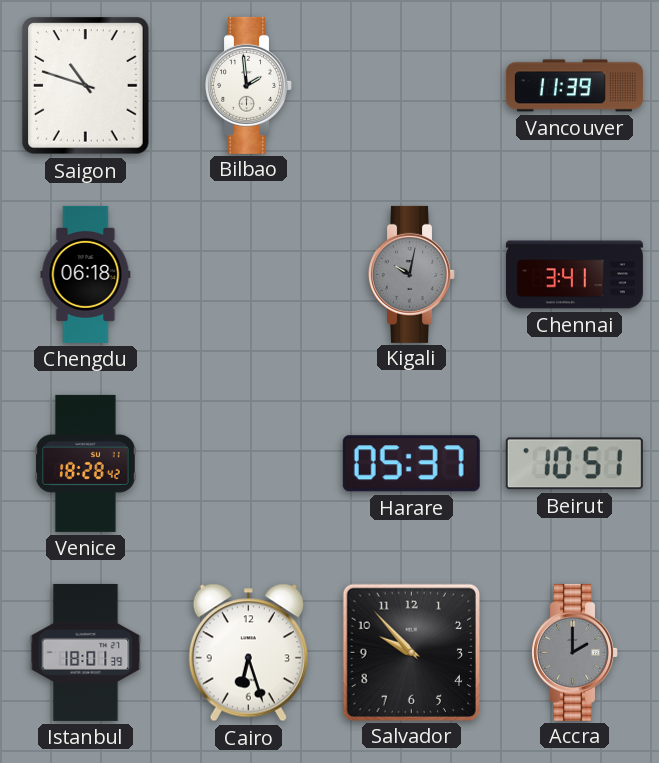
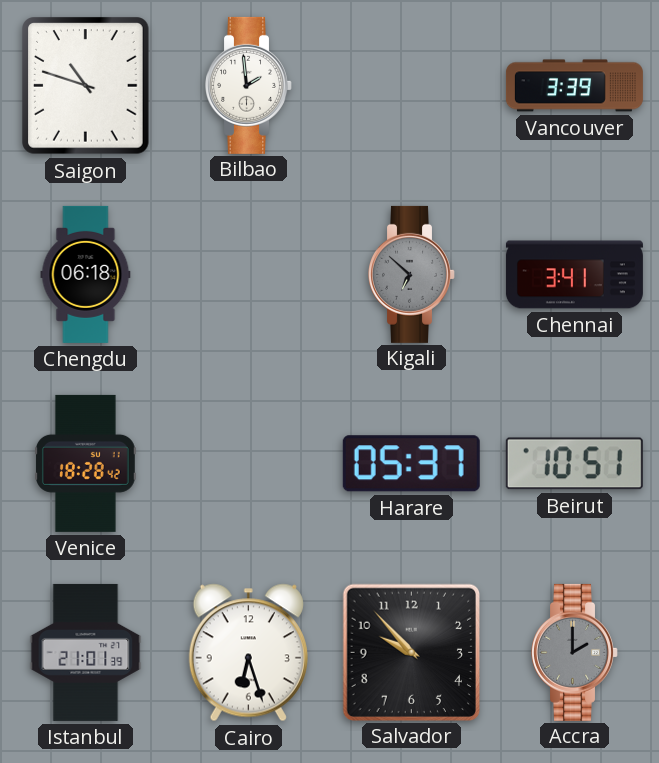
Vancouver: 11:39 -> 3:39 (574, 86)
Kigali: 10:02 -> 6:52 (412, 274)
Istanbul: 18:01 -> 21:01 (86, 652)
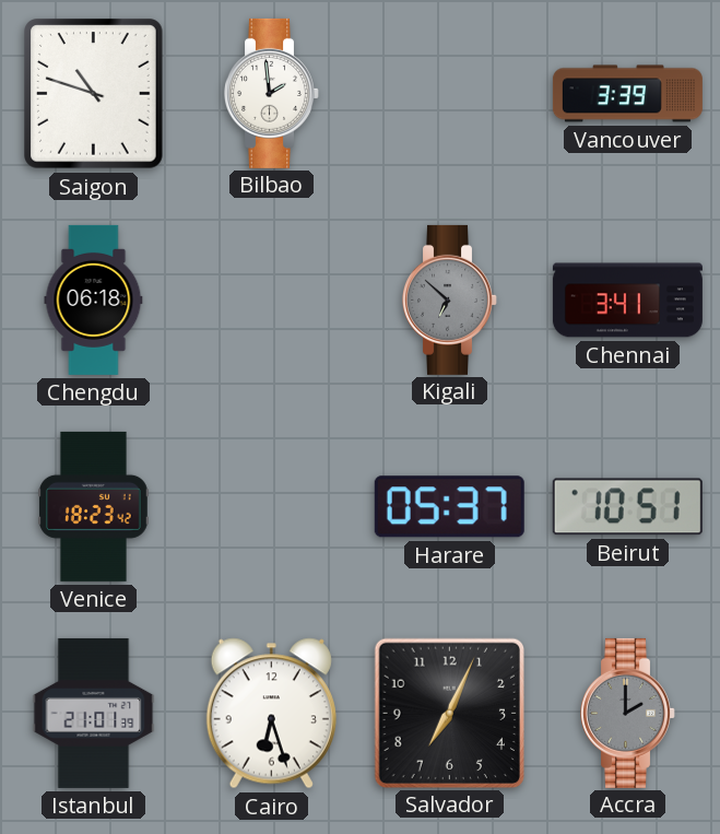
Venice: 18:28 -> 18:23 (94, 506)
Salvador: 9:53 -> 7:04 (449, 713)
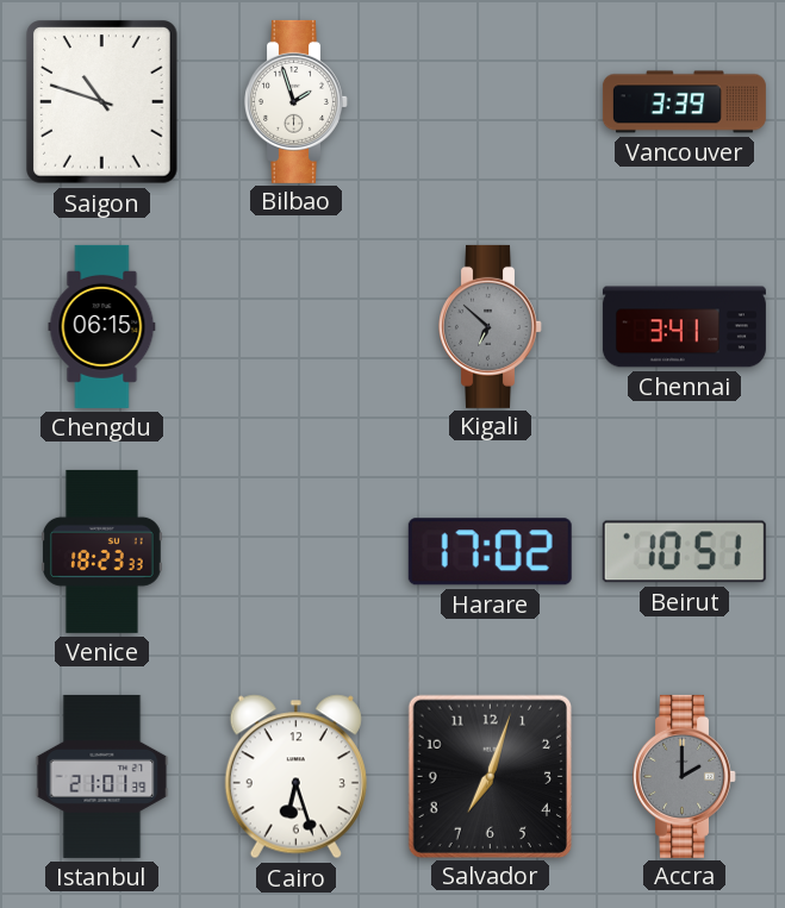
Bilbao: 1:59 -> 1:57 (297, 101)
Chengdu: 06:18 -> 06:15 (102, 326)
Venice: 18:23:42 -> 18:23:33 (102, 551)
Harare: 05:37 -> 17:02 (490, 552)
Salvador: 7:04 -> 7:03 (490, 776)
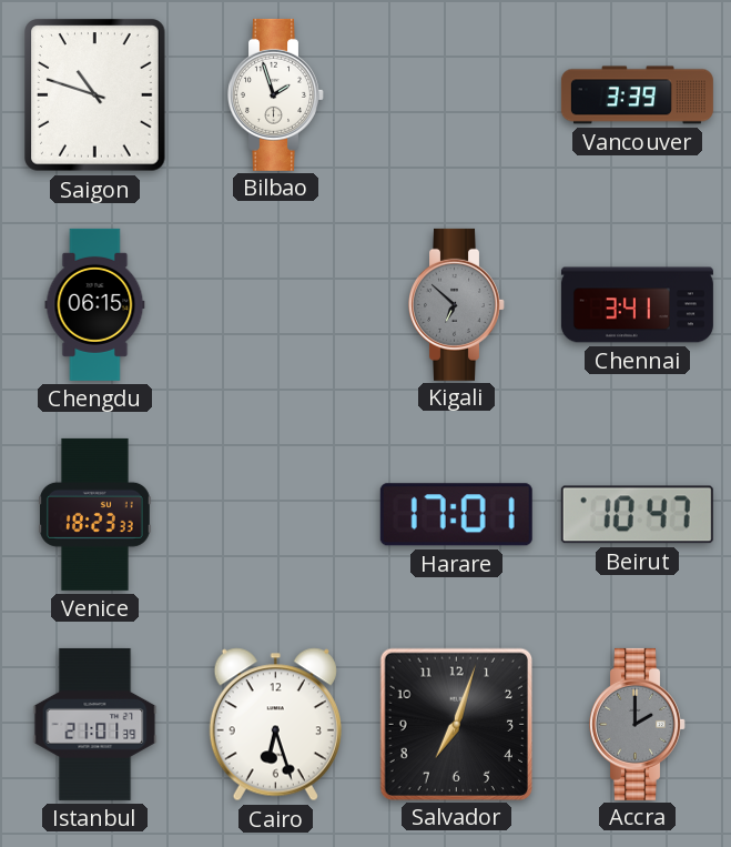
Harare: 17:02 -> 17:01 (456, 515)
Beirut: 10:51 -> 10:47 (637, 515)
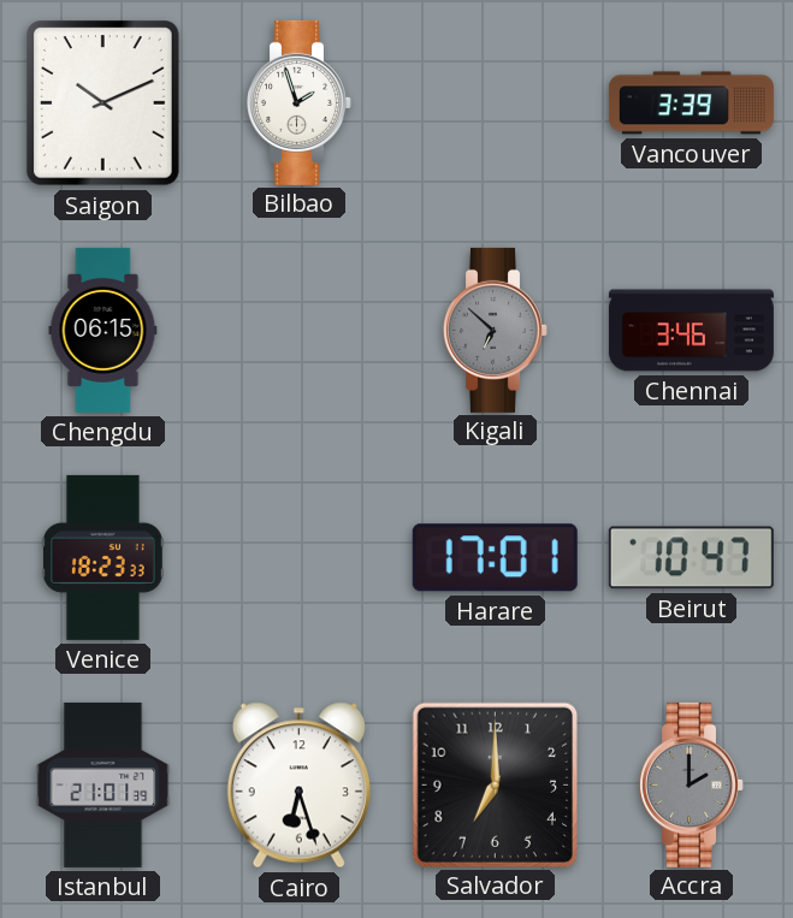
Saigon: 10:48 -> 10:11 (103, 103)
Chennai: 3:41 -> 3:46 (691, 331)
Salvador: 7:03 -> 7:00 (495, 784)
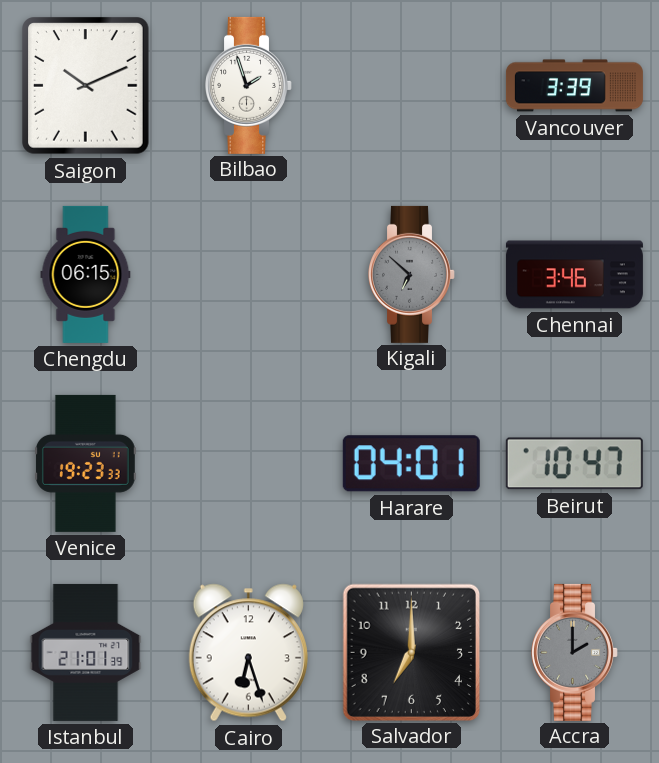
Venice: 18:23 -> 19:23 (86, 463)
Harare: 17:01 -> 04:01 (411, 464)
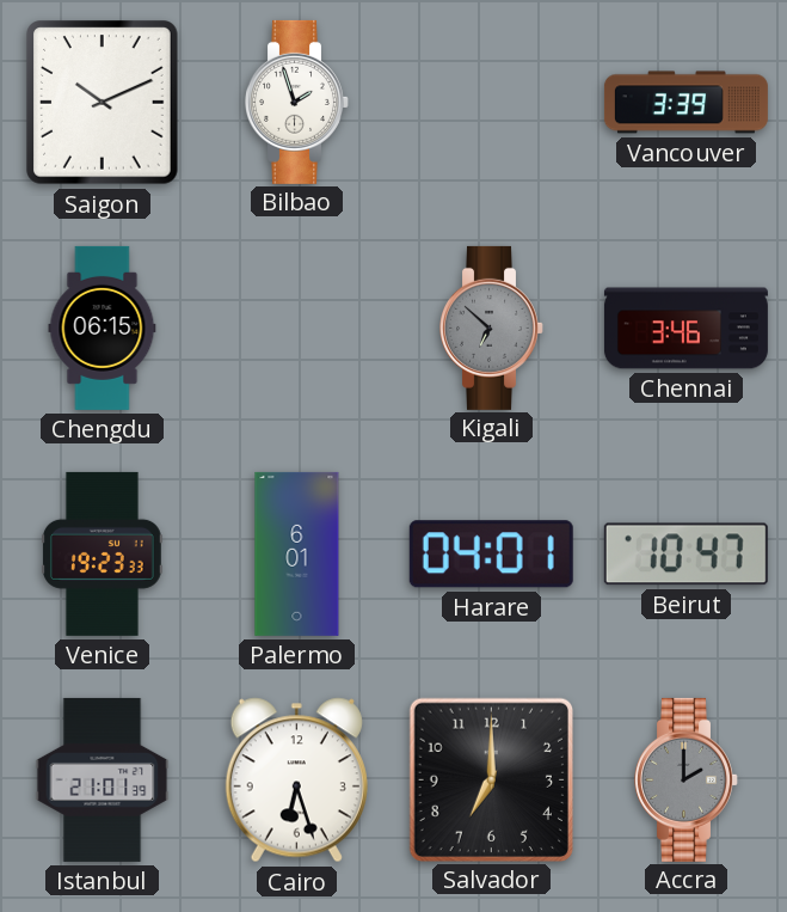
Palermo: none -> 6:01 (297, 553)
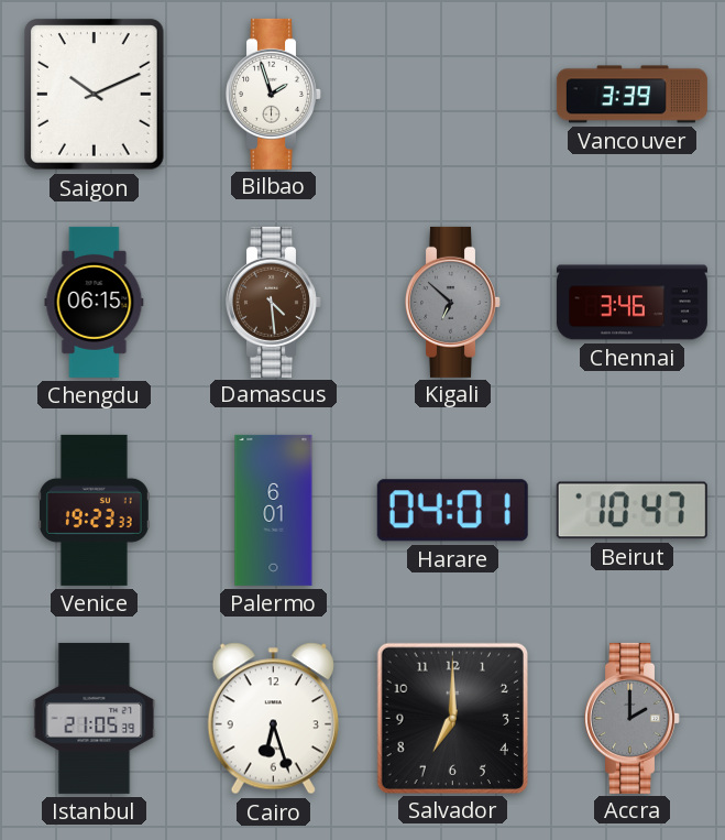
Damascus: none -> 4:29 (274, 302)
Istanbul: 21:01 -> 21:05 (95, 718)
